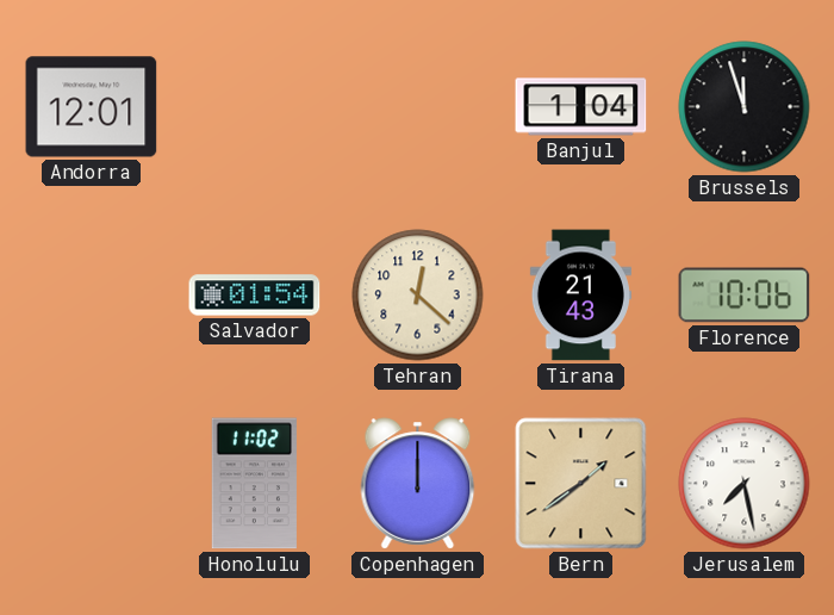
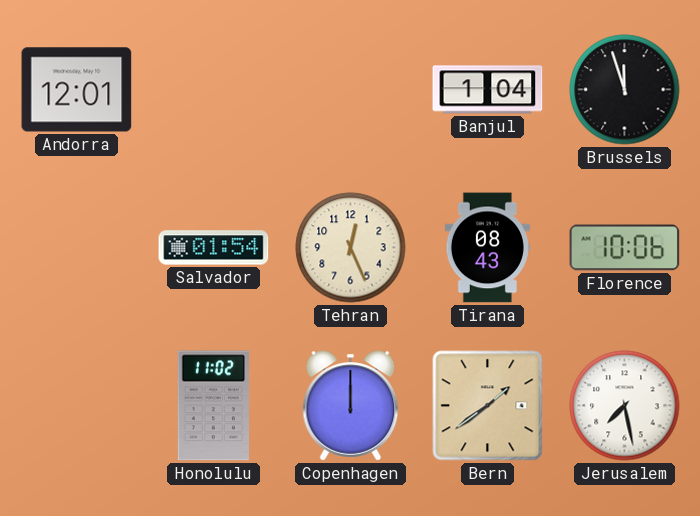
Tehran: 12:22 -> 12:26 (351, 248)
Tirana: 21:43 -> 08:43 (487, 248)
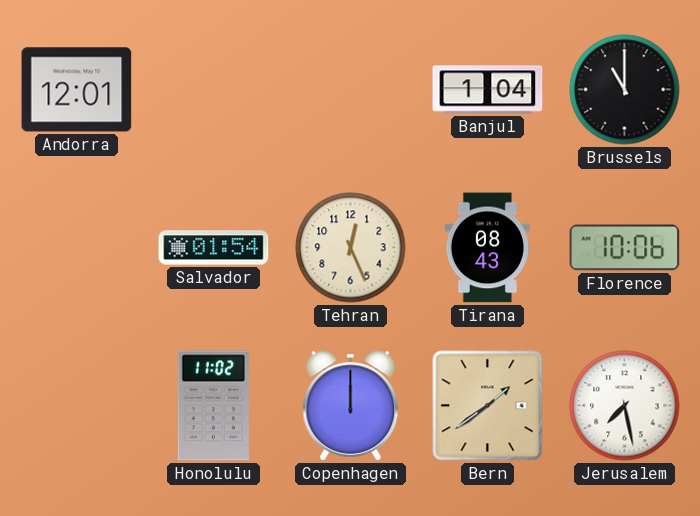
Brussels: 11:57 -> 11:00 (625, 90)
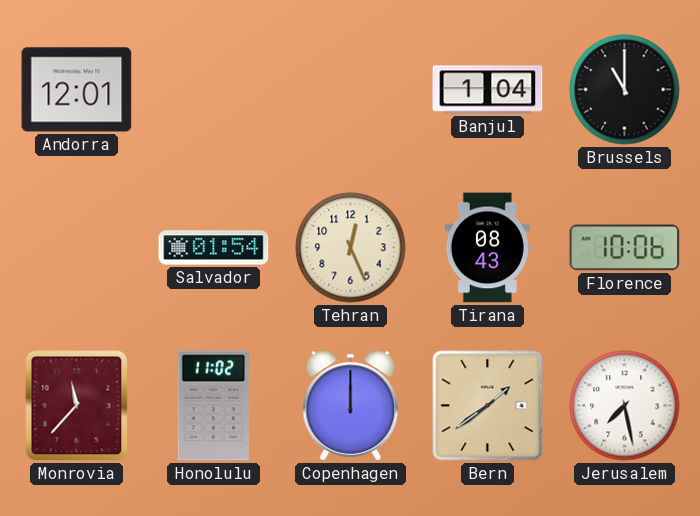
Monrovia: none -> 11:37 (77, 406)
